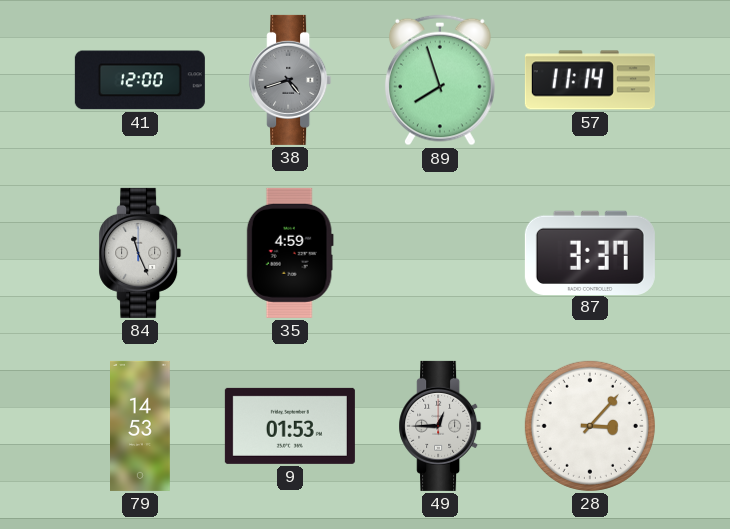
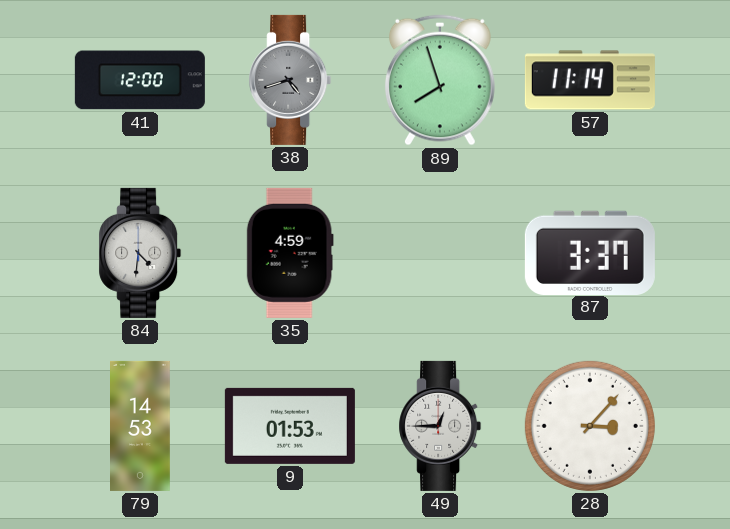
84: 11:26 -> 4:31 (140, 253)
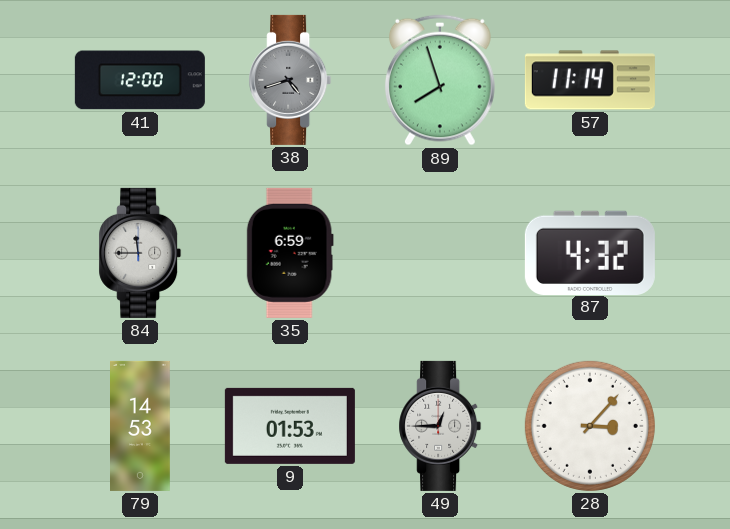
84: 4:31 -> 11:45 (140, 253)
35: 4:59 -> 6:59 (290, 253)
87: 3:37 -> 4:32 (590, 252)
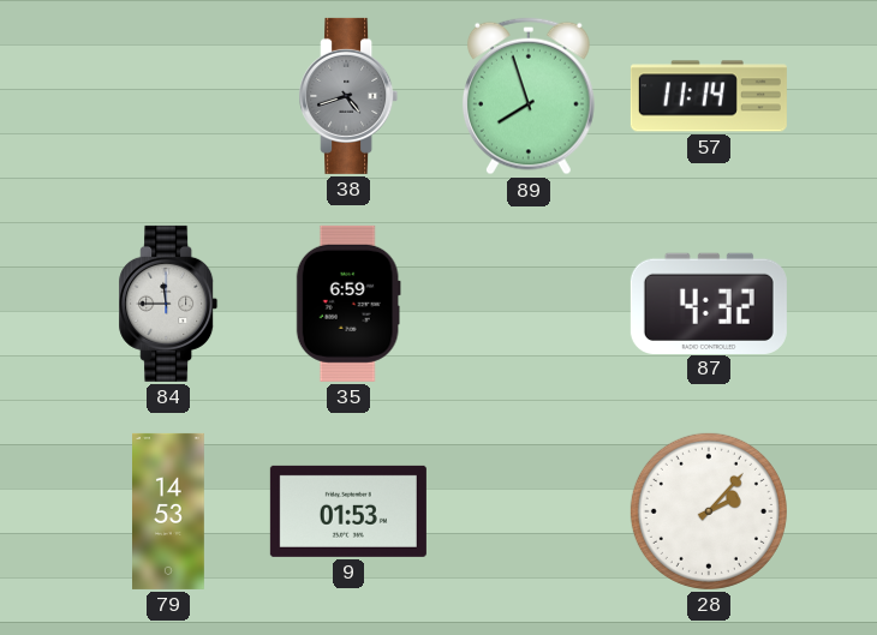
41: 12:00 -> none (140, 80)
49: 12:45 -> none (440, 426)
28: 3:07 -> 2:07 (709, 511)
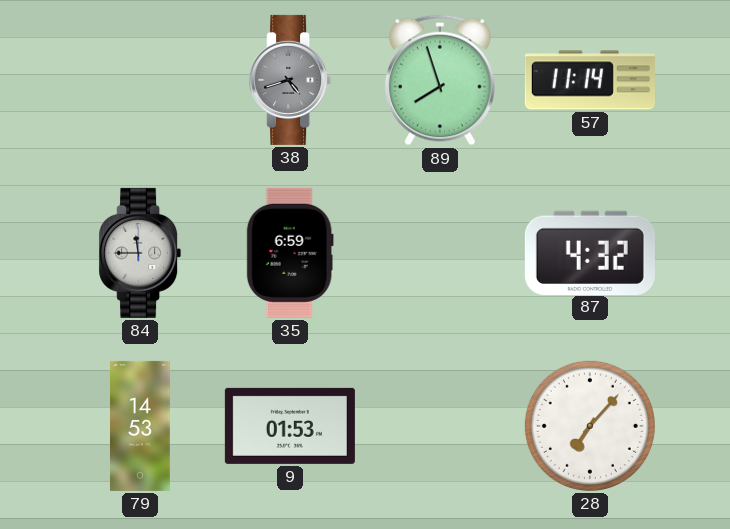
28: 2:07 -> 7:07 (590, 426)
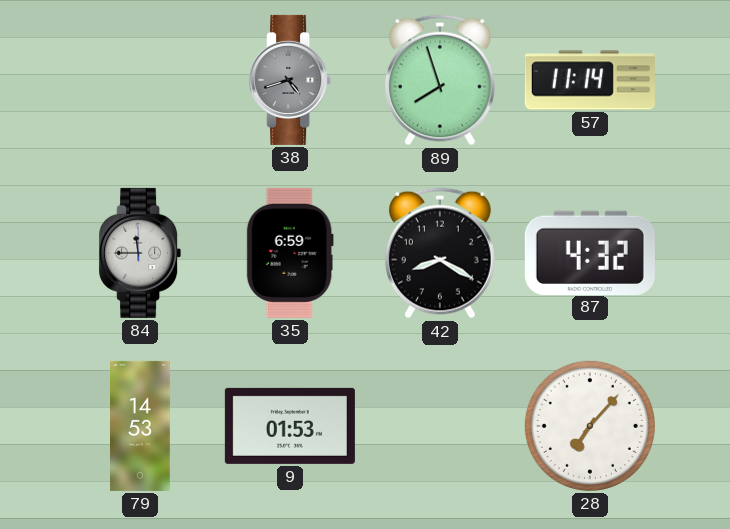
42: none -> 8:20 (440, 253)
